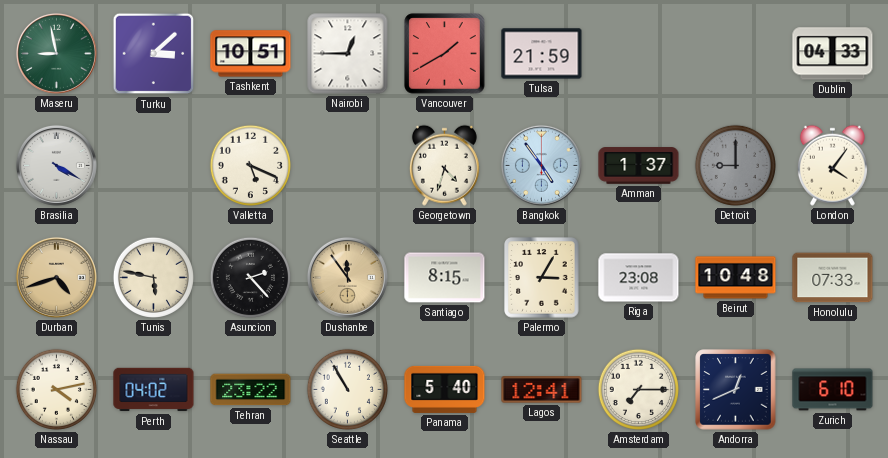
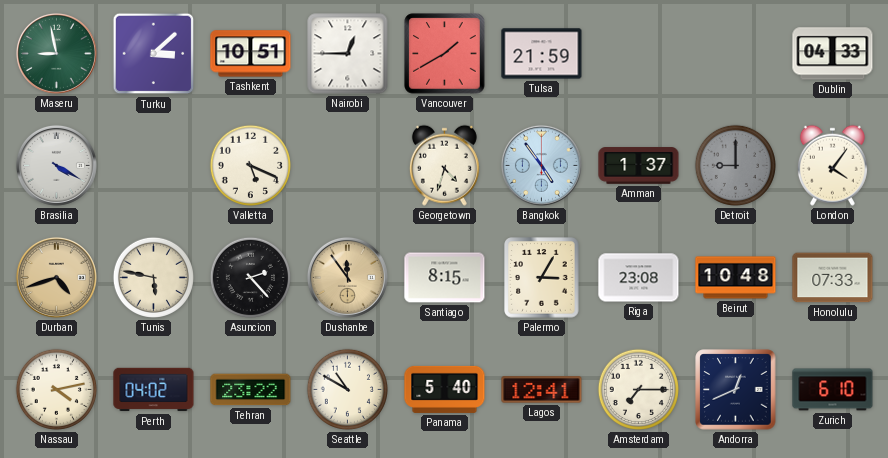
Seattle: 10:55 -> 10:50 (347, 389)
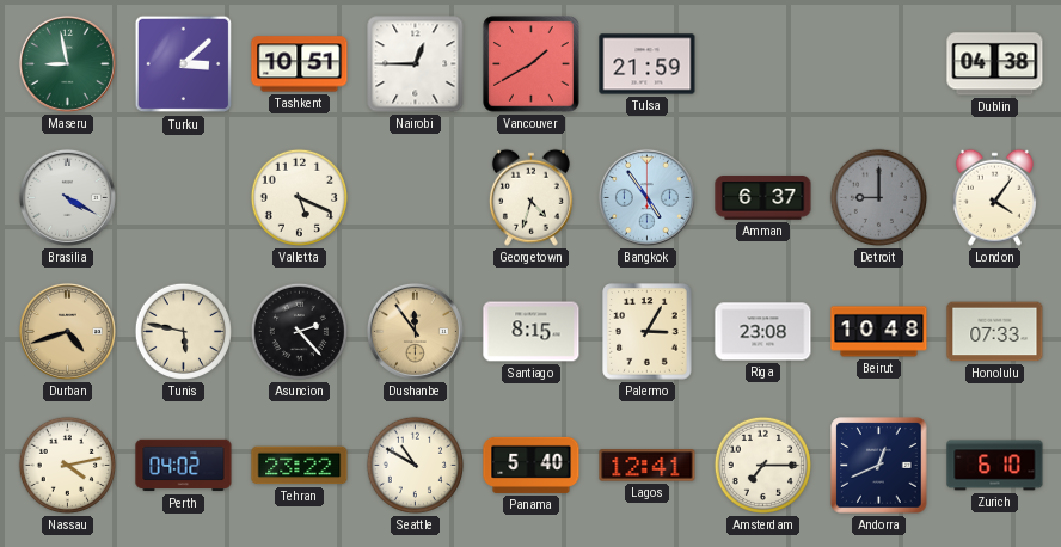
Dublin: 04:33 -> 04:38 (995, 64)
Amman: 1:37 -> 6:37 (763, 198)
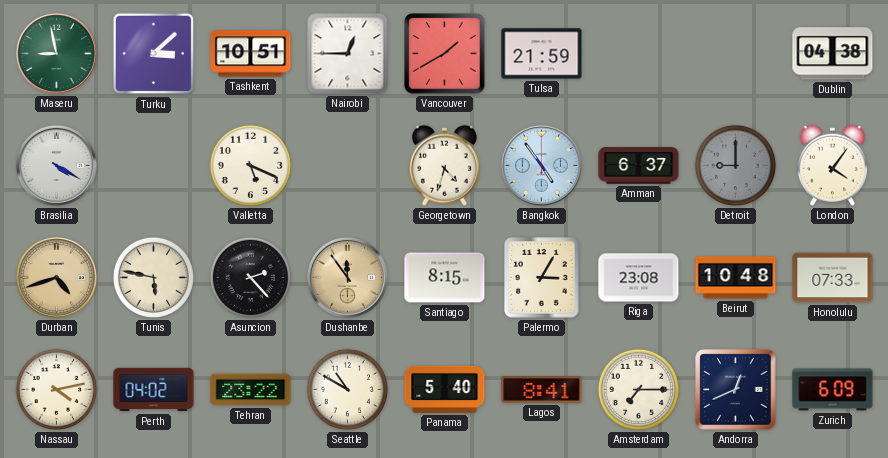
Lagos: 12:41 -> 8:41 (542, 390)
Zurich: 6:10 -> 6:09 (833, 390)
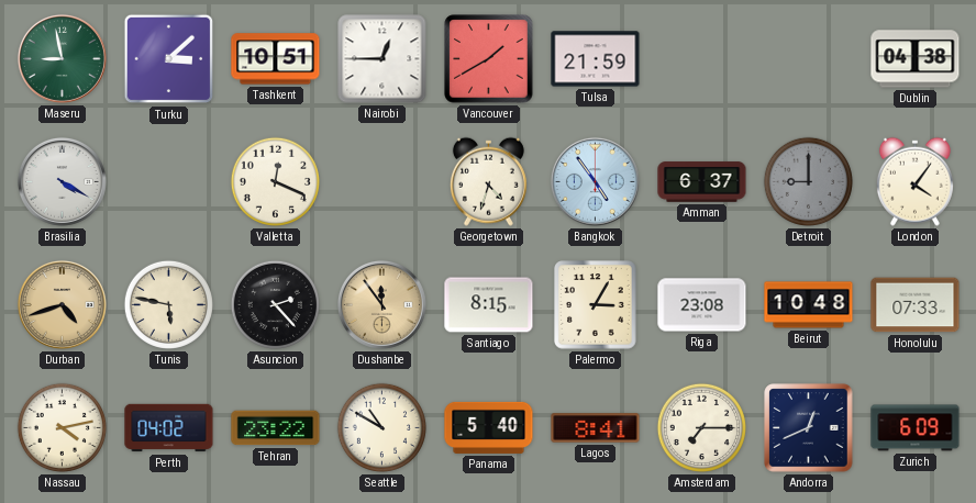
Valletta: 5:19 -> 12:19 (275, 181)
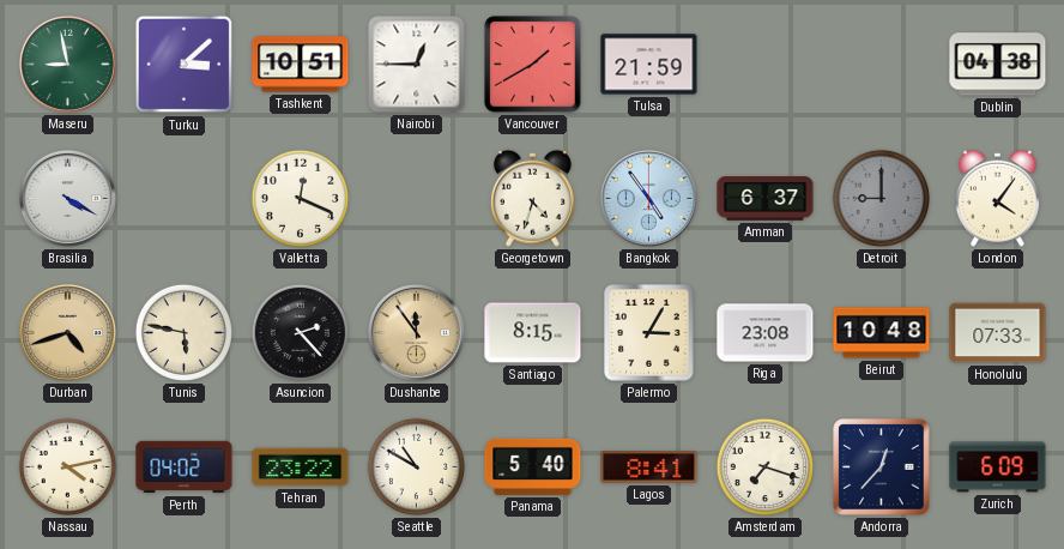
Amsterdam: 7:15 -> 7:18 (764, 466)
Andorra: 12:41 -> 12:37 (882, 467)
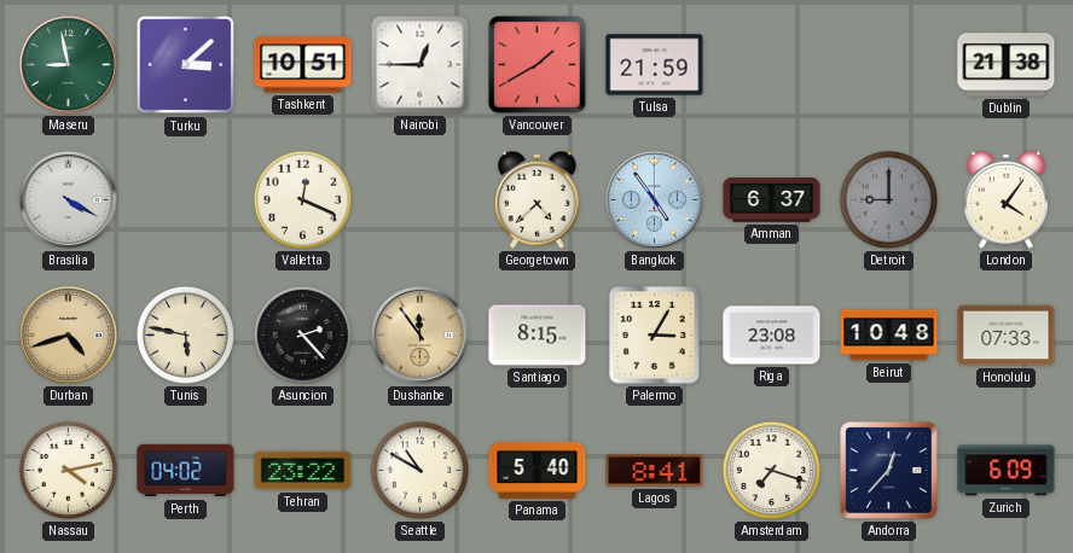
Dublin: 04:38 -> 21:38 (1007, 65)
Georgetown: 4:33 -> 4:38 (536, 199)
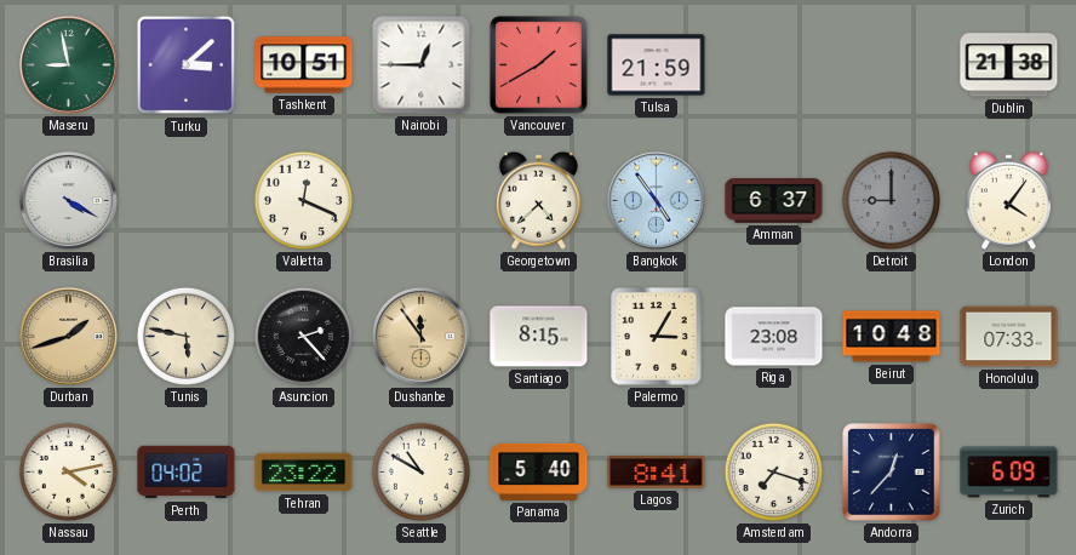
Durban: 4:42 -> 1:42 (68, 336)
